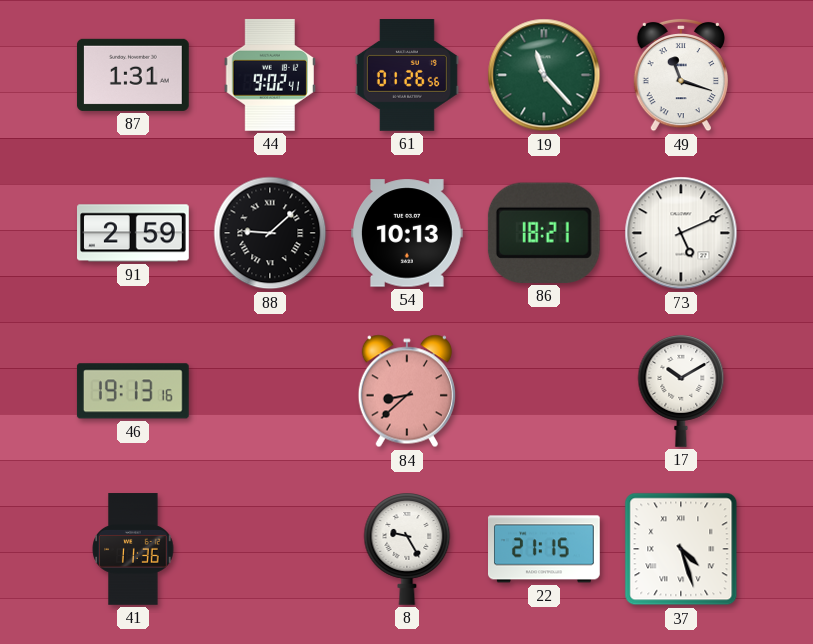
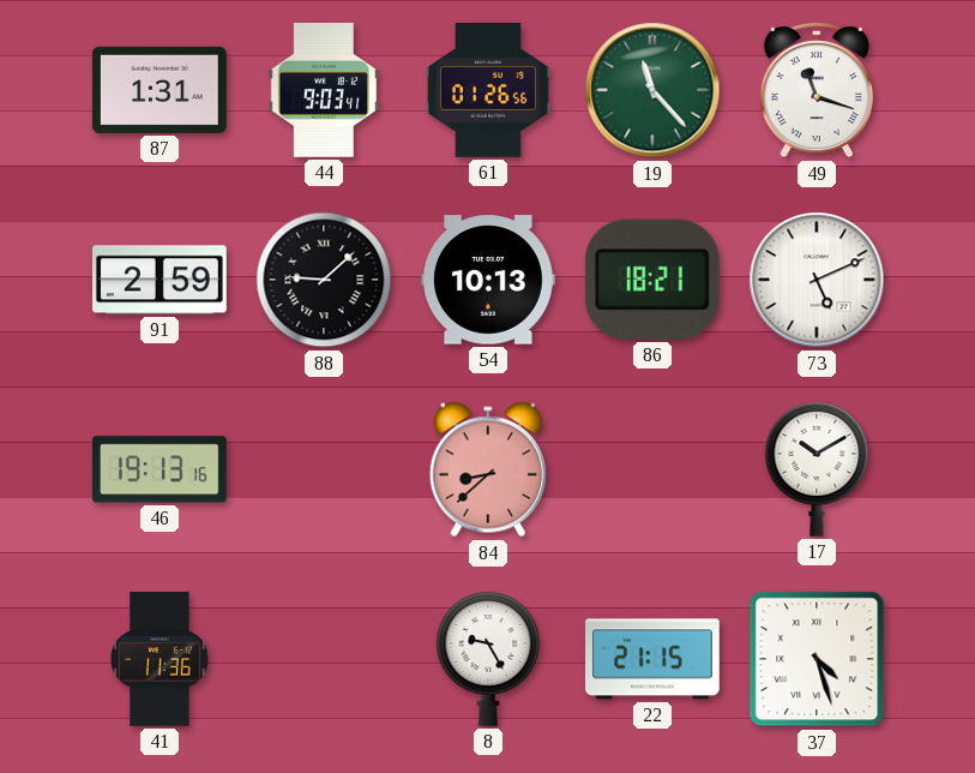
44: 9:02 -> 9:03 (324, 90)
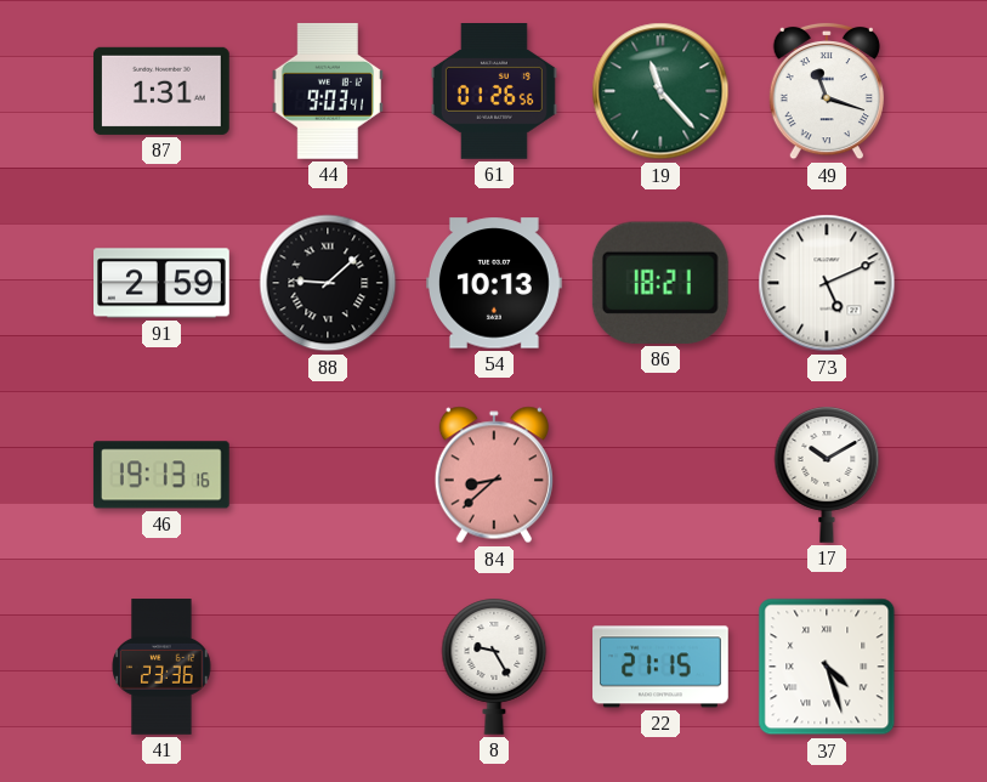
41: 11:36 -> 23:36 (161, 667)
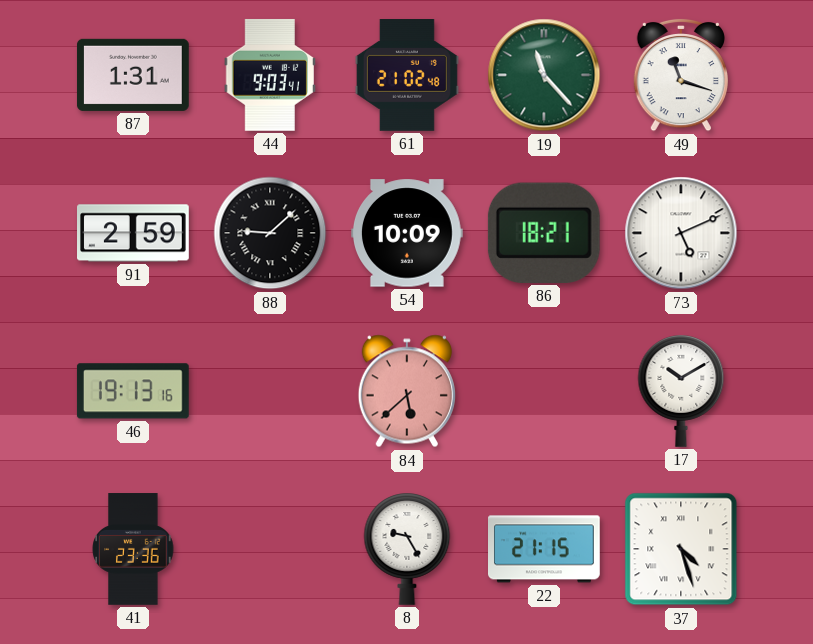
61: 01:26 -> 21:02 (407, 76)
54: 10:13 -> 10:09 (408, 233)
84: 8:38 -> 5:38 (407, 391)
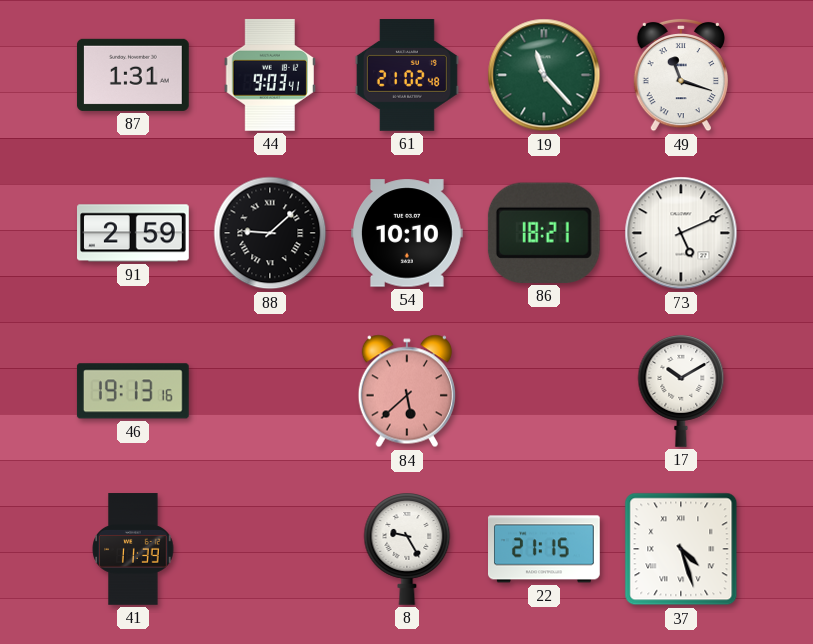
54: 10:09 -> 10:10 (408, 233)
41: 23:36 -> 11:39 (133, 549)
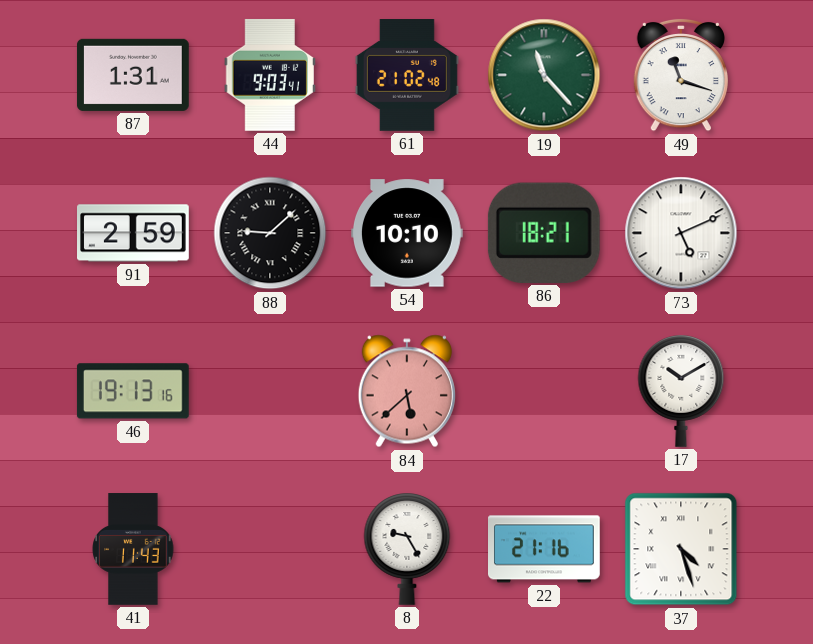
41: 11:39 -> 11:43 (133, 549)
22: 21:15 -> 21:16 (545, 549)
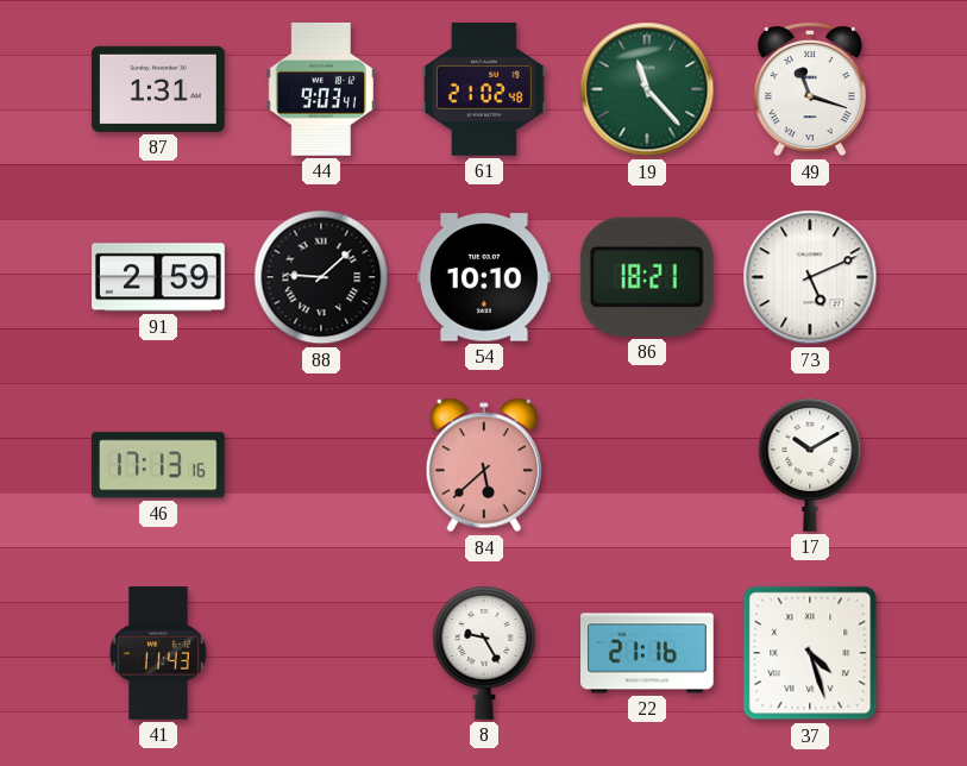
46: 19:13 -> 17:13 (158, 465)
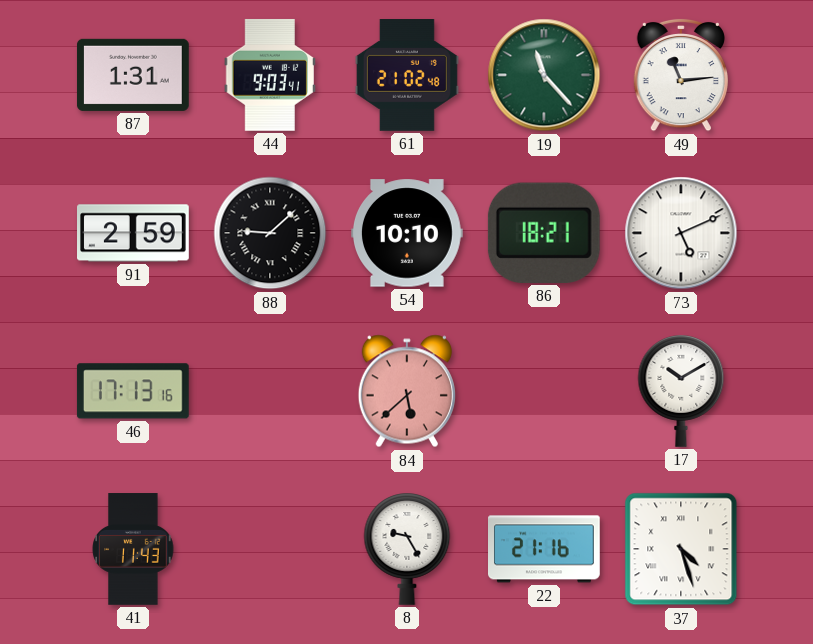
49: 11:18 -> 11:14 (681, 75)
